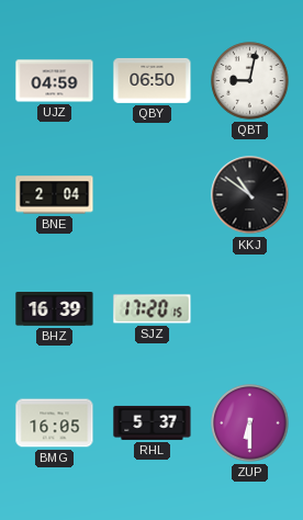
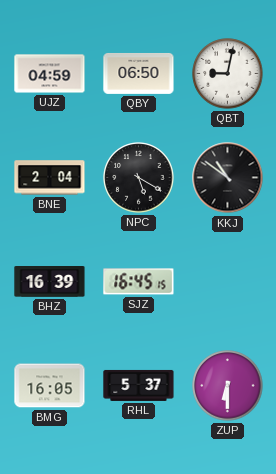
NPC: none -> 5:20 (139, 178)
SJZ: 17:20 -> 16:45 (139, 282)
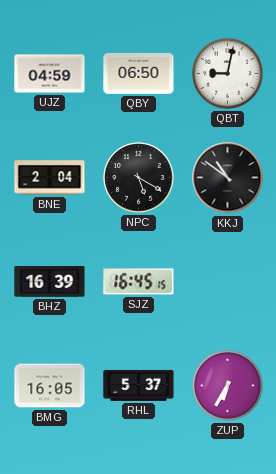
ZUP: 6:30 -> 6:35 (228, 386)
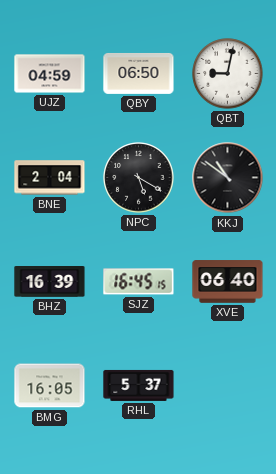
XVE: none -> 06:40 (228, 282)
ZUP: 6:35 -> none (228, 386)
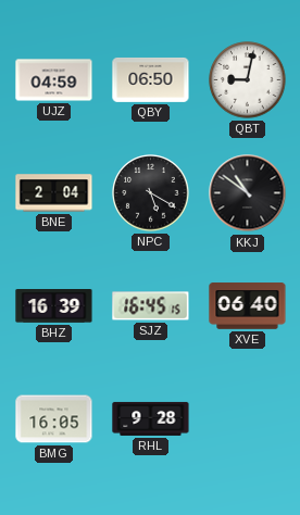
RHL: 5:37 -> 9:28 (151, 418)
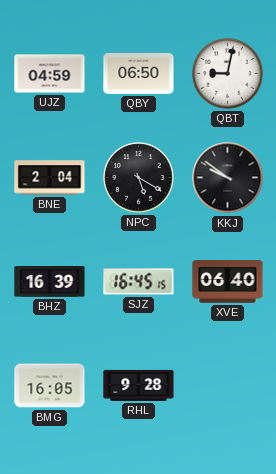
KKJ: 10:51 -> 9:51 (228, 178)
